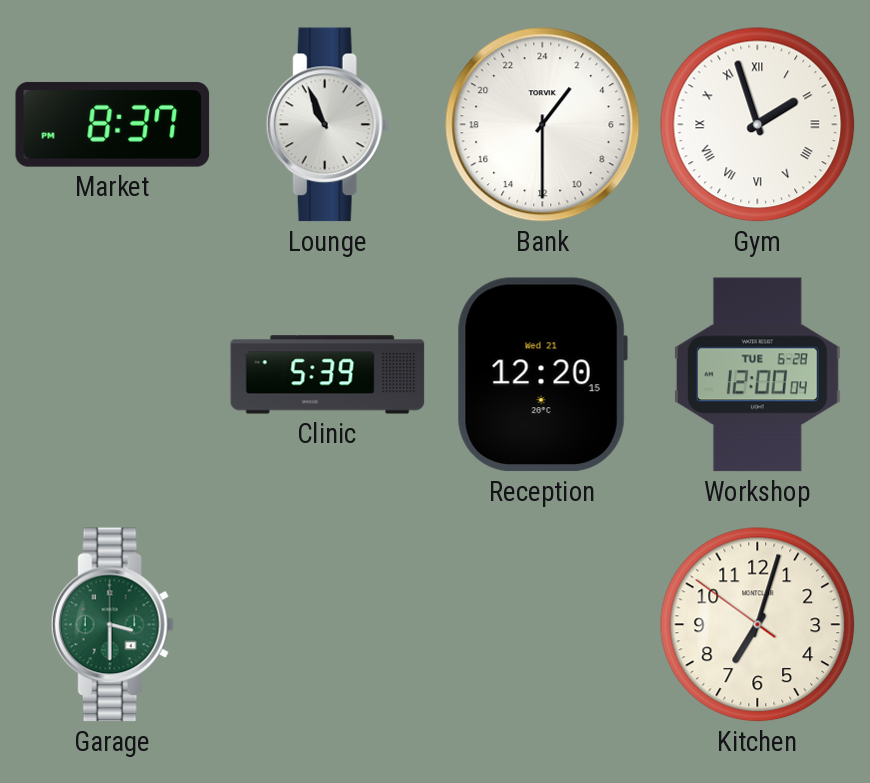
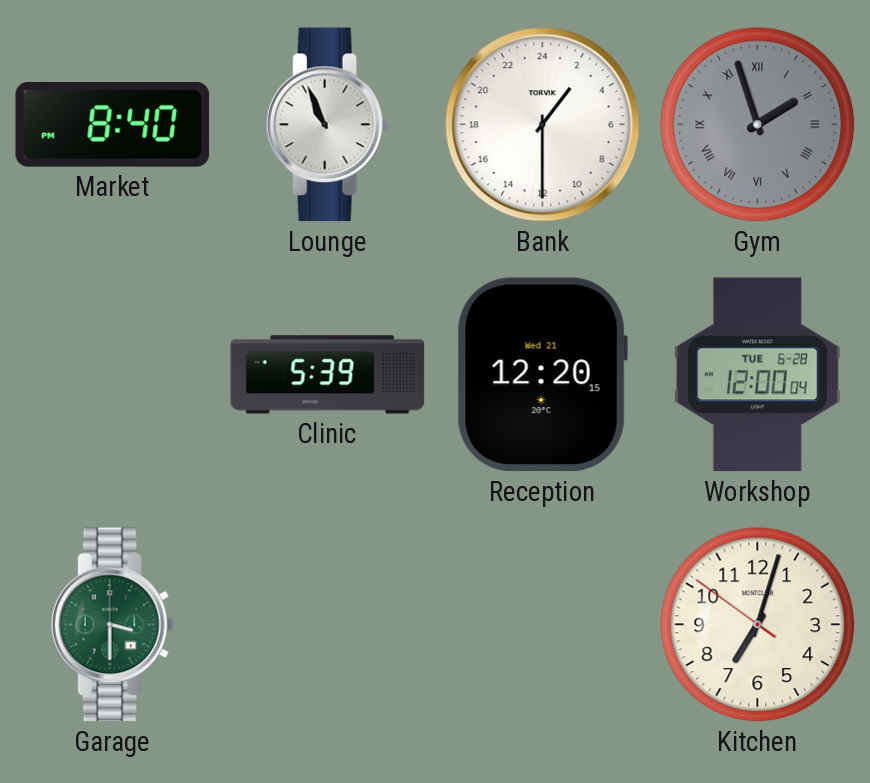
Market: 8:37 -> 8:40 (113, 124)
Gym dial: white -> grey (758, 125)
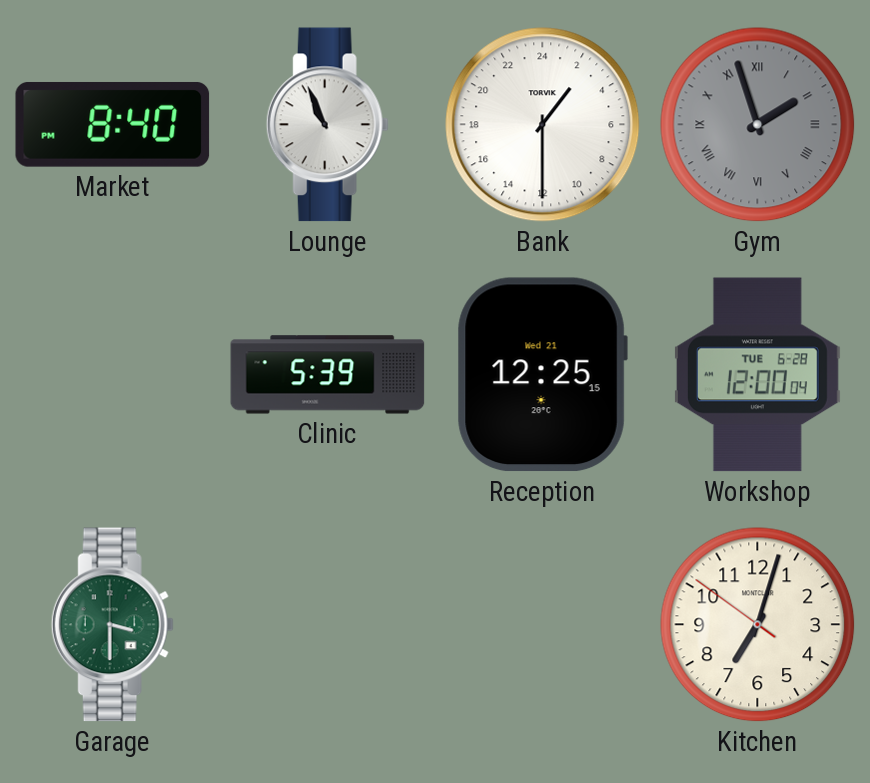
Reception: 12:20 -> 12:25 (542, 375)
